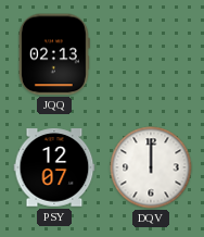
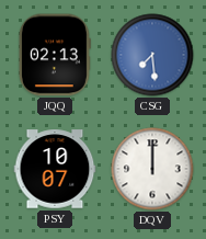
CSG: none -> 7:29 (152, 55)
PSY: 12:07 -> 10:07 (55, 169)
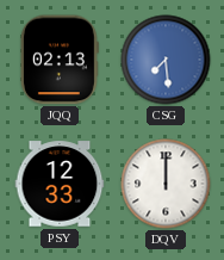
PSY: 10:07 -> 12:33 (60, 184)
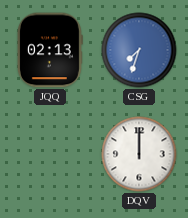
CSG: 7:29 -> 7:33 (139, 50)
PSY: 12:33 -> none (60, 184)
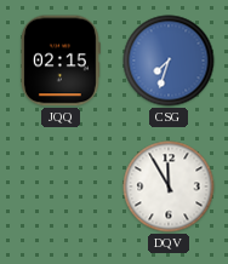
JQQ: 02:13 -> 02:15 (61, 61)
DQV: 12:00 -> 11:55 (169, 186)
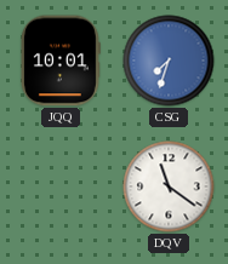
JQQ: 02:15 -> 10:01 (61, 61)
DQV: 11:55 -> 11:21 (169, 186)
